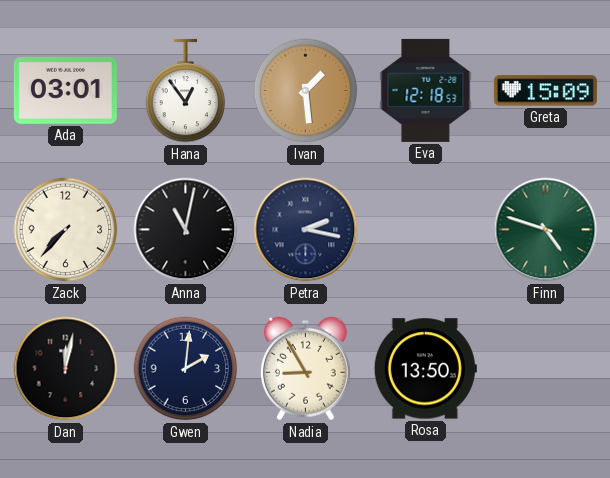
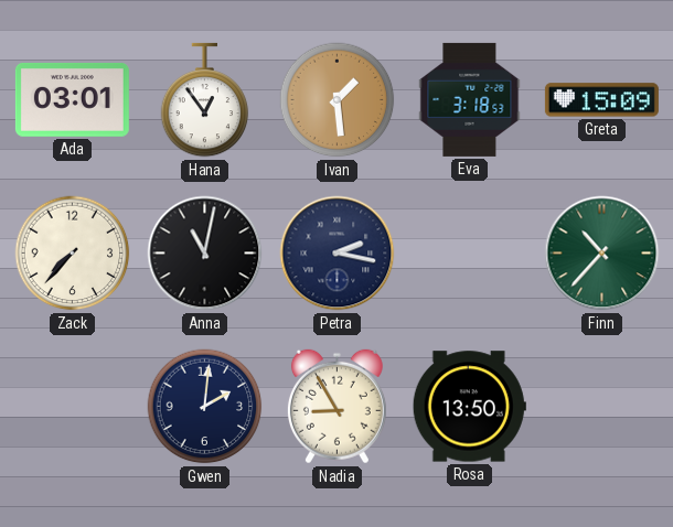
Eva: 12:18 -> 3:18 (470, 99)
Finn: 4:48 -> 10:37 (602, 254)
Dan: 12:02 -> none (66, 369)
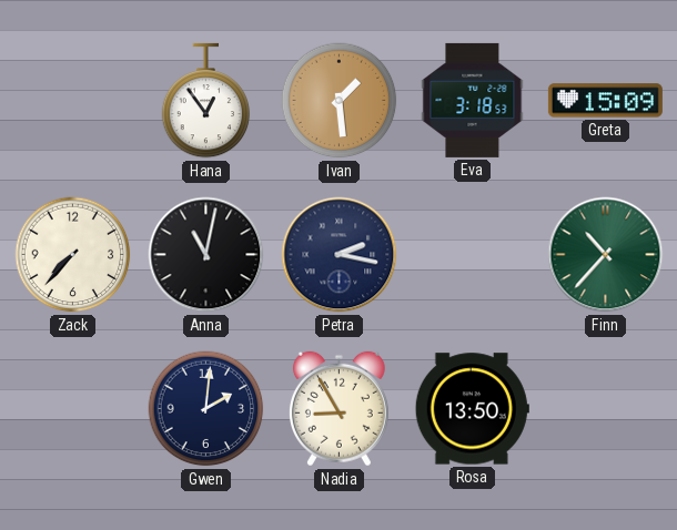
Ada: 03:01 -> none (72, 100)
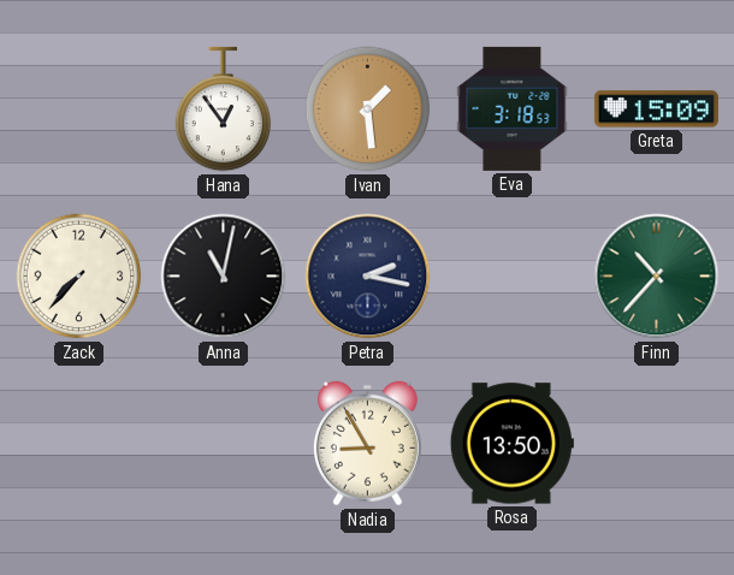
Gwen: 2:01 -> none (206, 409)
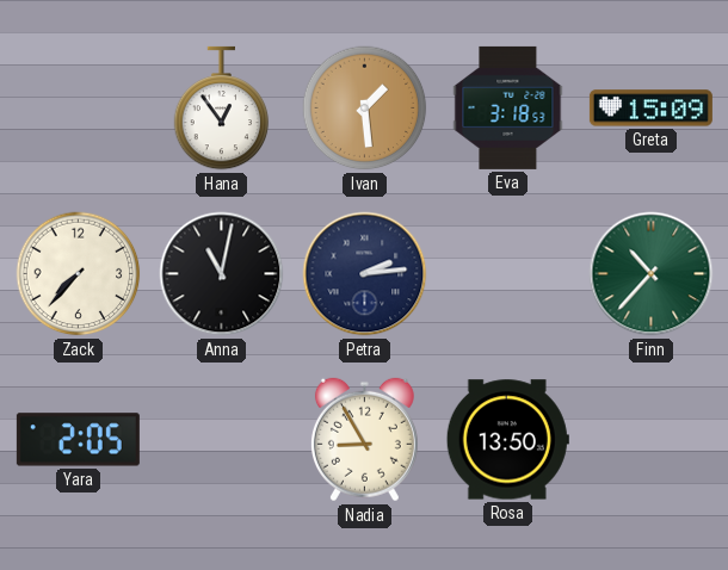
Petra: 2:17 -> 2:14 (365, 274)
Yara: none -> 2:05 (78, 440)
